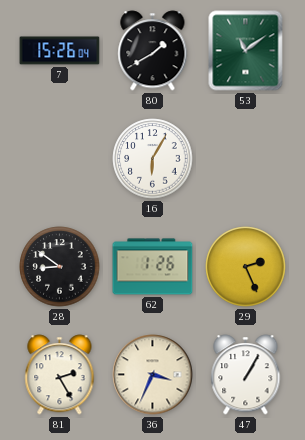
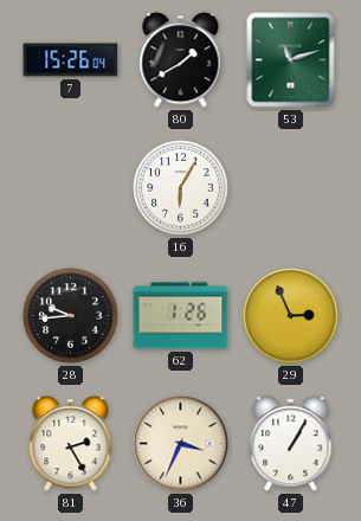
53: 11:09 -> 11:12 (291, 60)
28: 8:51 -> 9:44 (71, 316)
29: 2:26 -> 2:56 (291, 316)
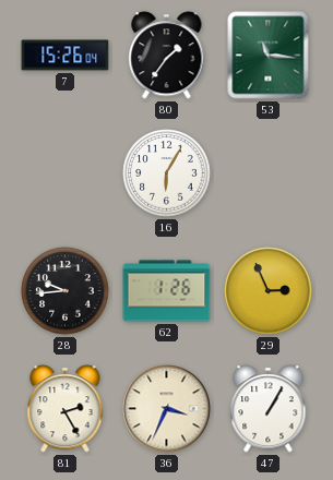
80: 1:40 -> 1:36 (167, 56)
53: 11:12 -> 11:16 (269, 56)
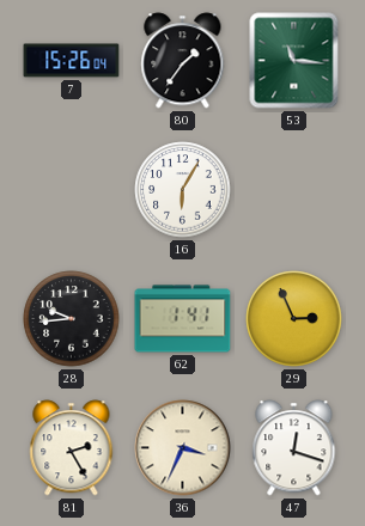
62: 1:26 -> 1:41 (183, 319)
47: 1:05 -> 12:18 (294, 448)
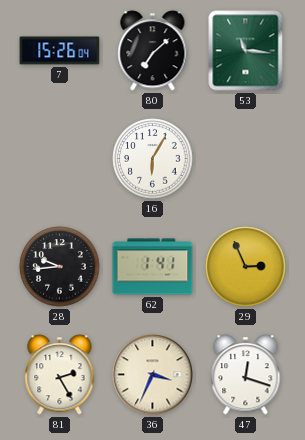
80: 1:36 -> 7:08 (153, 51)
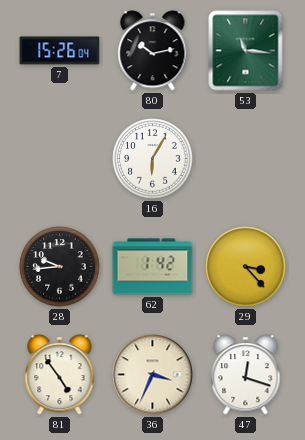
80: 7:08 -> 10:13 (153, 51)
62: 1:41 -> 1:42 (153, 267)
29: 2:56 -> 3:23 (246, 267)
81: 2:25 -> 4:54 (60, 375)
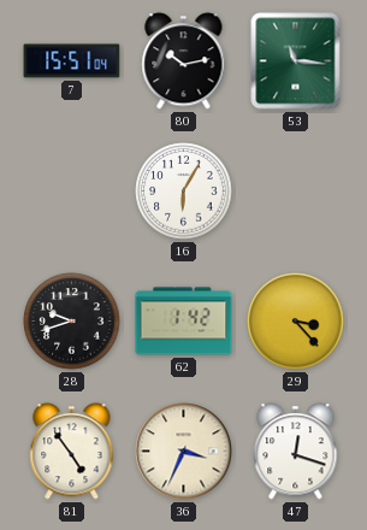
7: 15:26 -> 15:51 (72, 61)
28: 9:44 -> 9:42 (72, 322)
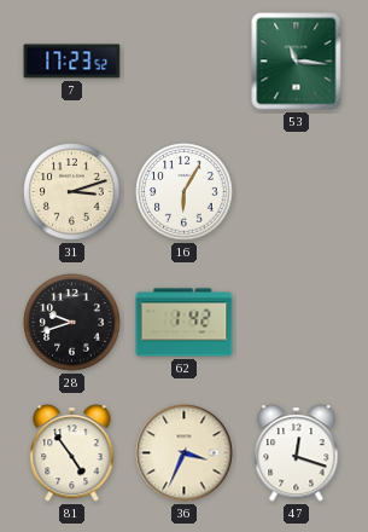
7: 15:51 -> 17:23 (72, 62)
80: 10:13 -> none (184, 61)
31: none -> 3:12 (72, 192)
29: 3:23 -> none (296, 322)
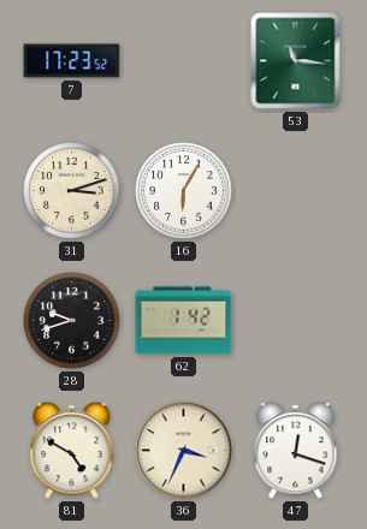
81: 4:54 -> 4:50 (72, 451)
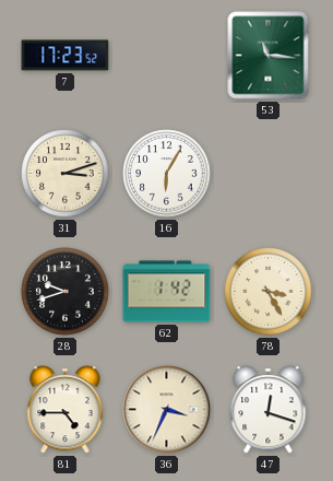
78: none -> 3:25 (269, 292)
81: 4:50 -> 4:45 (66, 410)
